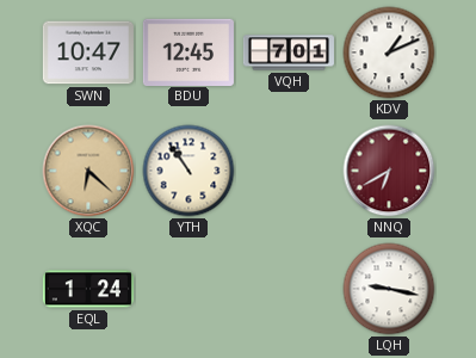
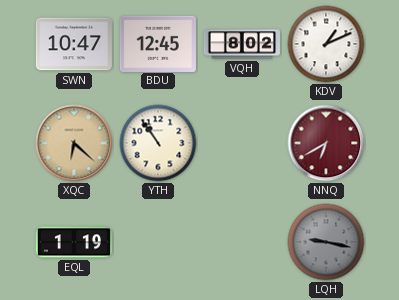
VQH: 7:01 -> 8:02 (242, 44)
EQL: 1:24 -> 1:19 (74, 242)
LQH dial: white -> grey (326, 242)
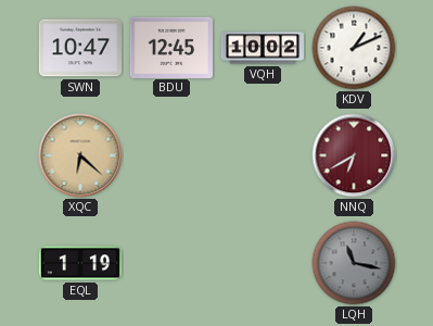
VQH: 8:02 -> 10:02 (263, 48)
YTH: 10:54 -> none (158, 143)
LQH: 9:17 -> 11:17 (354, 263)
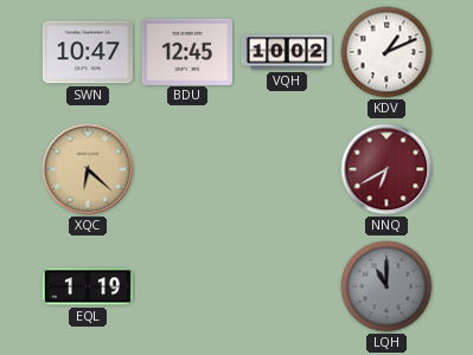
LQH: 11:17 -> 11:00 (386, 286)
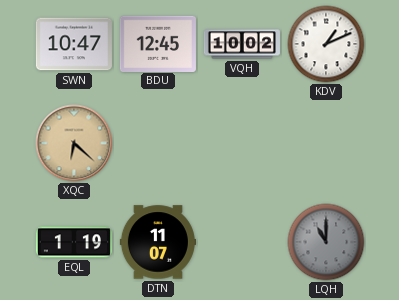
NNQ: 6:40 -> none (386, 169)
DTN: none -> 11:07 (158, 242)
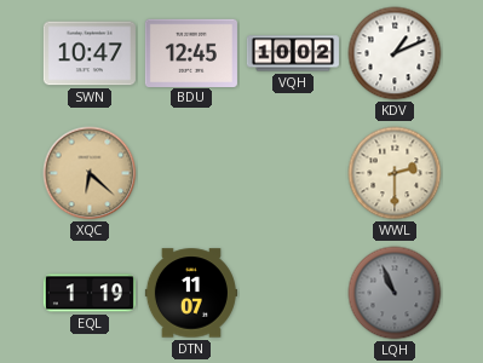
WWL: none -> 2:30 (395, 173)
LQH: 11:00 -> 10:56 (395, 293)
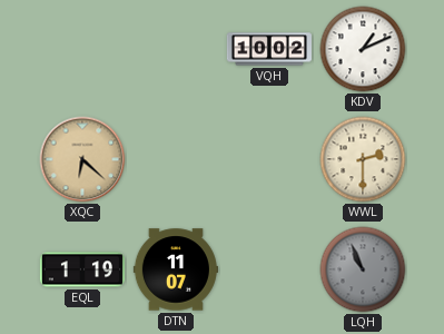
SWN: 10:47 -> none (90, 53)
BDU: 12:45 -> none (191, 52)
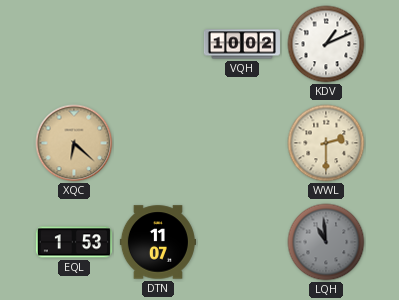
EQL: 1:19 -> 1:53 (74, 242)
LQH: 10:56 -> 10:59 (326, 242)
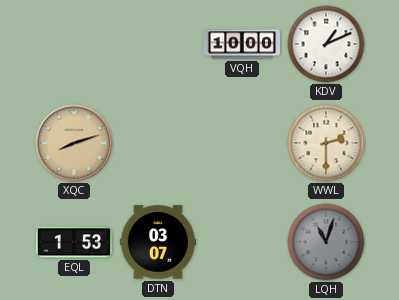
VQH: 10:02 -> 10:00 (242, 44)
XQC: 6:22 -> 8:12 (74, 143)
DTN: 11:07 -> 03:07 (158, 242)
LQH: 10:59 -> 11:03 (326, 242)
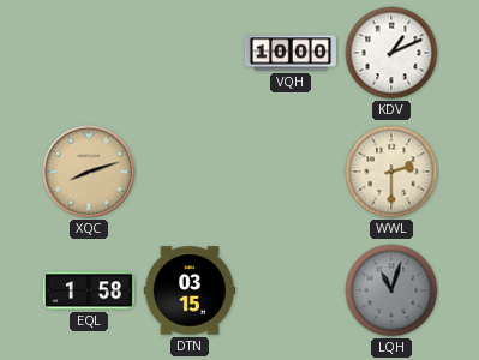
EQL: 1:53 -> 1:58 (89, 290)
DTN: 03:07 -> 03:15 (190, 290)
